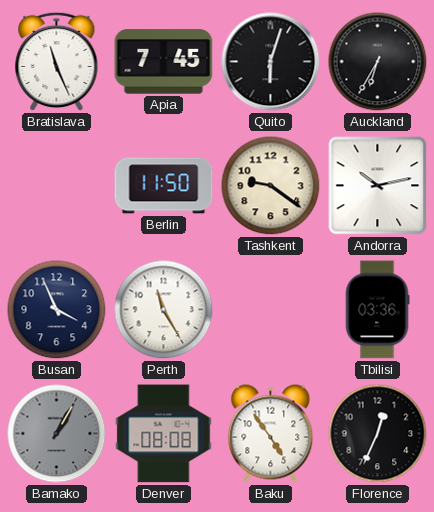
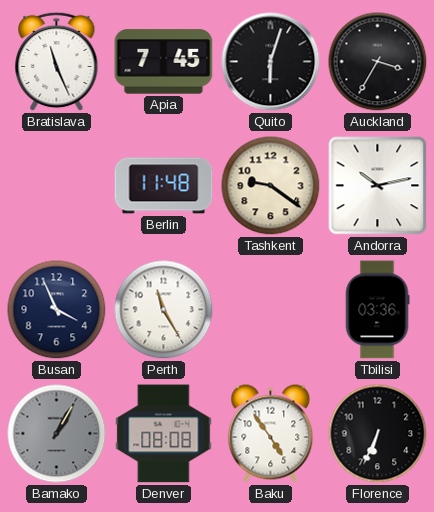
Auckland: 6:35 -> 3:35 (378, 62)
Berlin: 11:50 -> 11:48 (164, 186)
Florence: 12:34 -> 6:34 (378, 434)
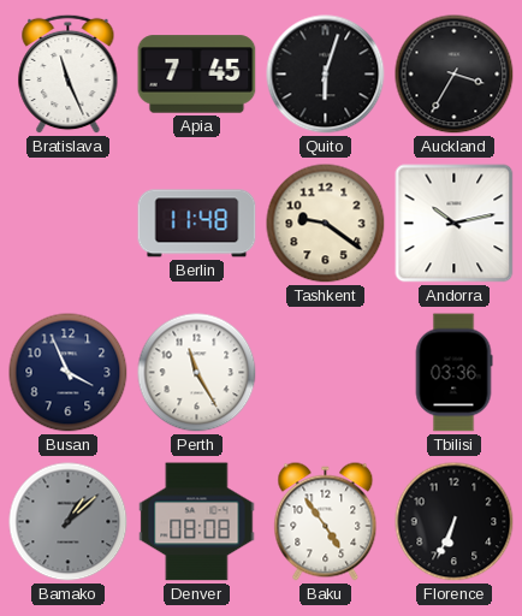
Bamako: 1:05 -> 1:08 (69, 522)
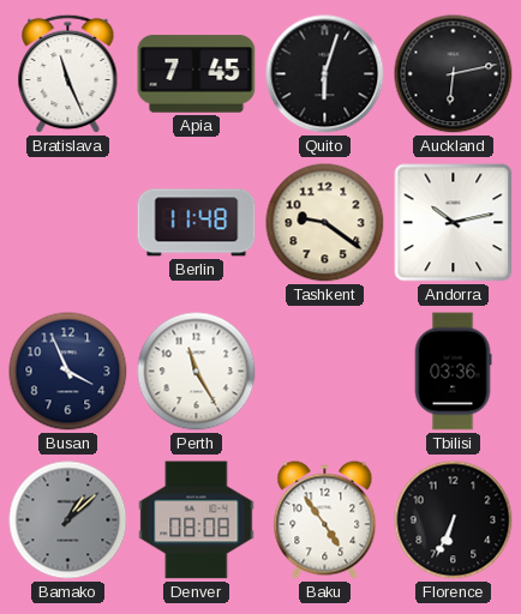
Auckland: 3:35 -> 6:13 (454, 74)
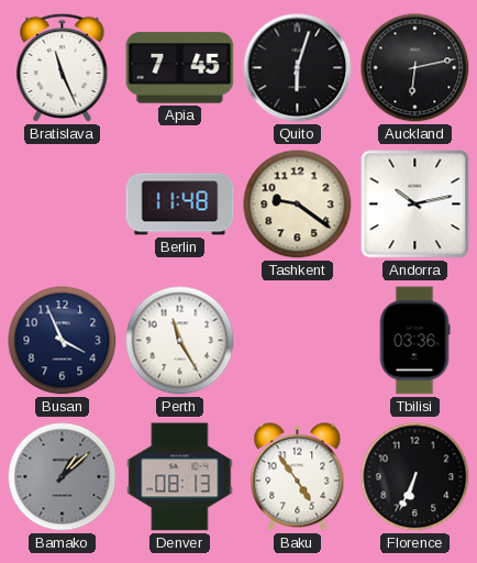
Denver: 08:08 -> 08:13 (180, 477)
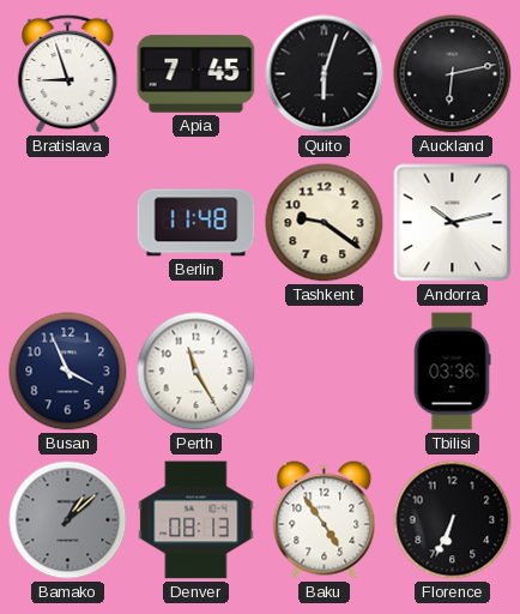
Bratislava: 11:26 -> 8:57 (68, 74)
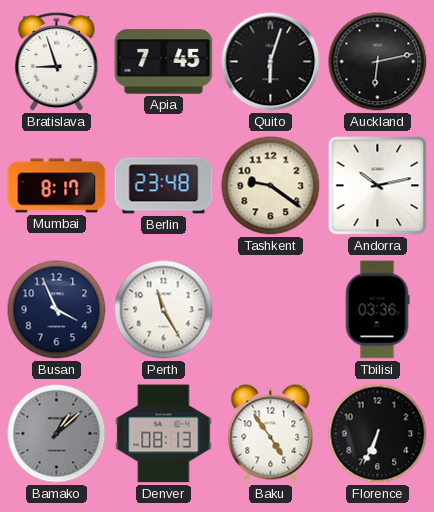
Mumbai: none -> 8:17 (57, 186)
Berlin: 11:48 -> 23:48 (164, 186)
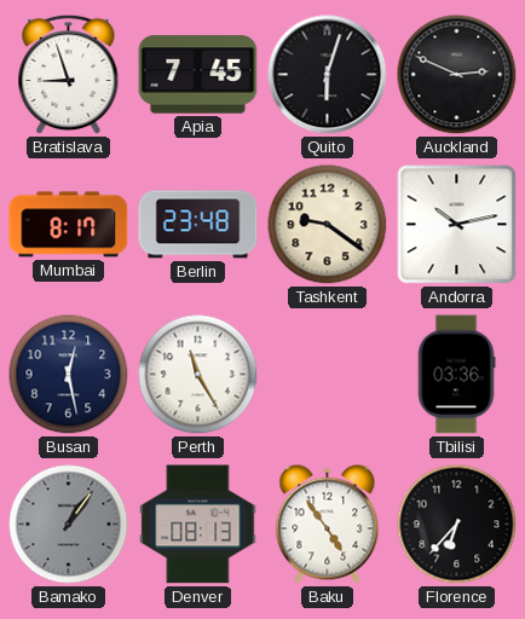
Auckland: 6:13 -> 2:49 (457, 75)
Busan: 3:56 -> 12:28 (69, 375)
Bamako: 1:08 -> 1:06 (69, 525)
Florence: 6:34 -> 6:37 (457, 525)
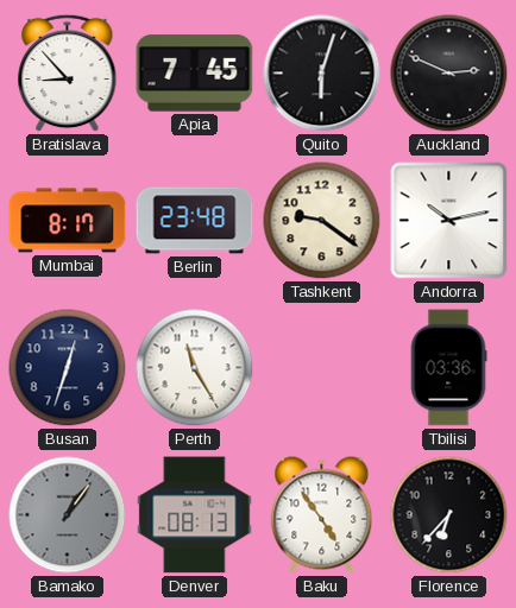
Bratislava: 8:57 -> 8:53 (68, 74)
Busan: 12:28 -> 12:33 (68, 368)
